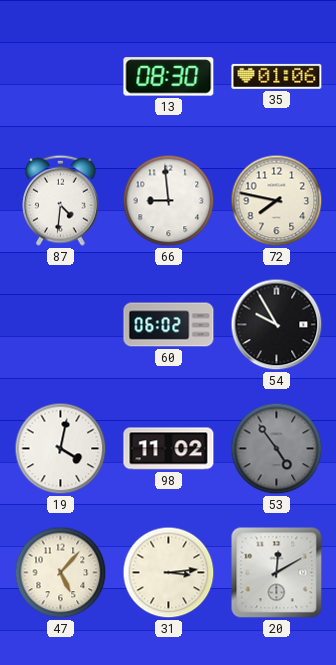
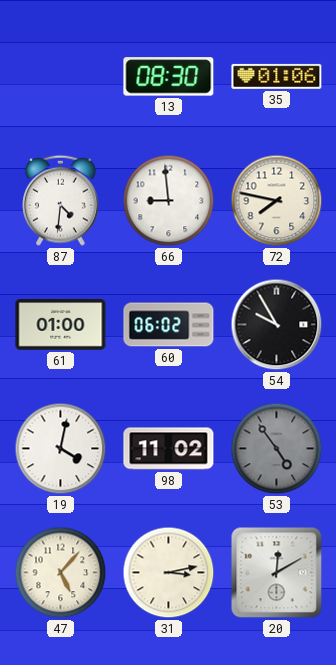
61: none -> 01:00 (61, 325)
31: 3:14 -> 3:13 (169, 573)
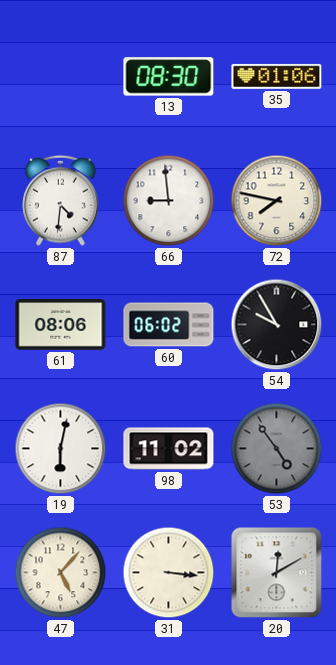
61: 01:00 -> 08:06 (61, 325)
19: 4:02 -> 6:02 (61, 449)
31: 3:13 -> 3:16 (169, 573)
